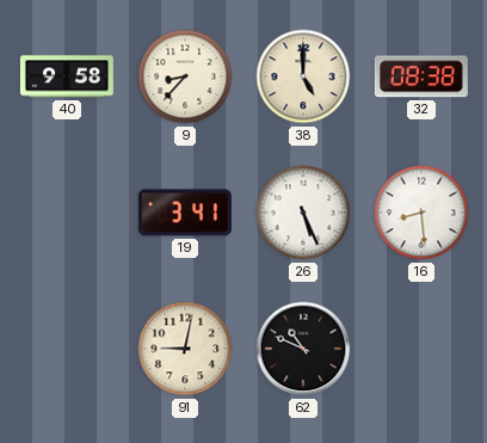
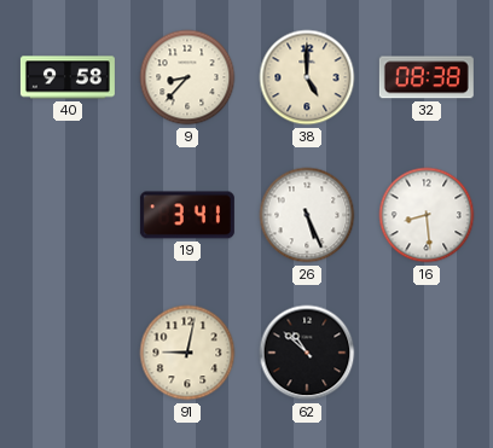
62: 10:49 -> 10:52 (307, 353)
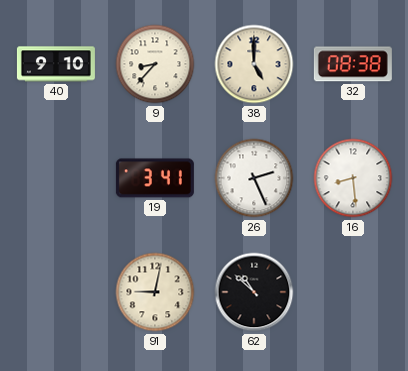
40: 9:58 -> 9:10 (56, 64)
26: 5:26 -> 2:26 (254, 178)
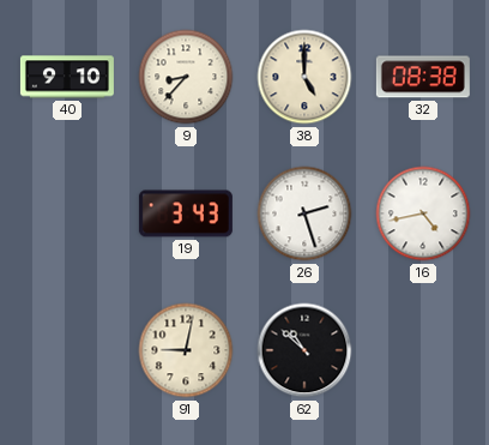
19: 3:41 -> 3:43 (186, 214)
26: 2:26 -> 2:27 (304, 214)
16: 8:29 -> 4:43 (423, 214)
